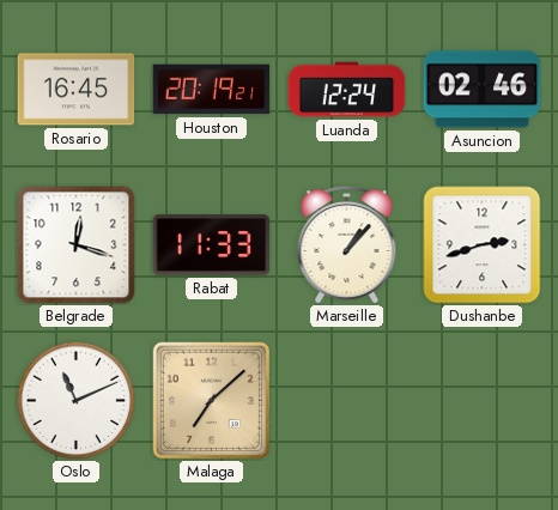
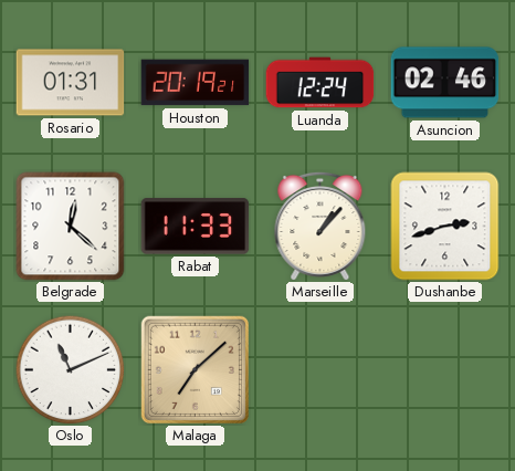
Rosario: 16:45 -> 01:31 (71, 83)
Belgrade: 12:18 -> 12:22 (71, 227)
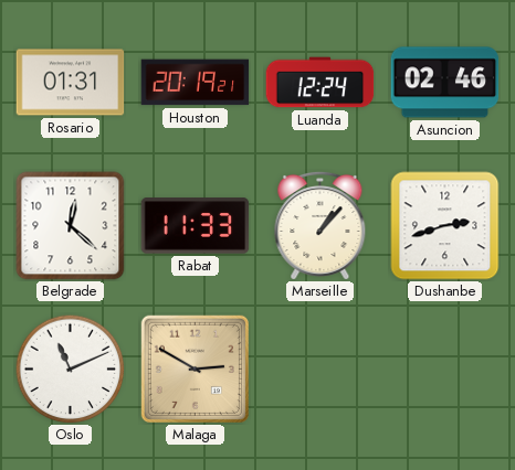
Malaga: 7:08 -> 2:50 (195, 368)
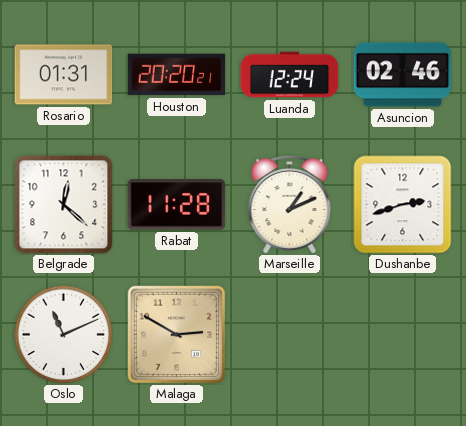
Houston: 20:19 -> 20:20 (177, 75)
Rabat: 11:33 -> 11:28 (177, 205)
Marseille: 1:07 -> 1:11 (290, 204)
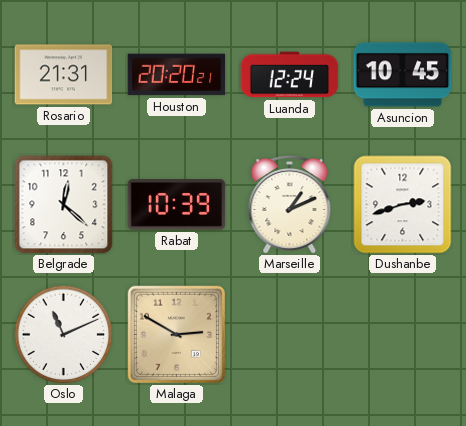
Rosario: 01:31 -> 21:31 (64, 75)
Asuncion: 02:46 -> 10:45 (403, 75)
Rabat: 11:28 -> 10:39 (177, 205)
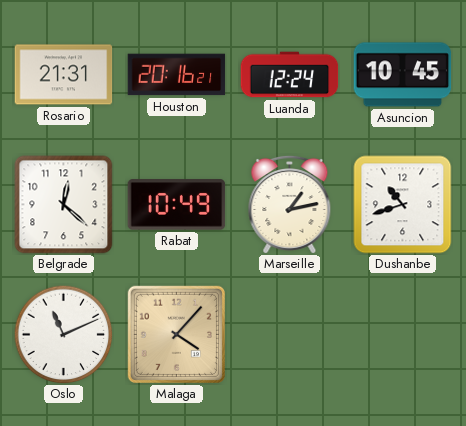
Houston: 20:20 -> 20:16 (177, 75)
Rabat: 10:39 -> 10:49 (177, 205)
Marseille: 1:11 -> 1:13 (290, 204)
Dushanbe: 2:42 -> 10:42 (403, 205)
Malaga: 2:50 -> 4:07 (176, 334)
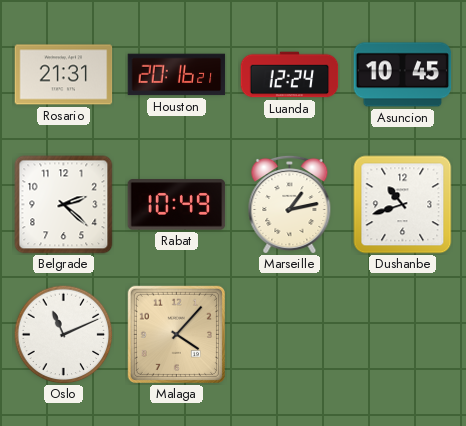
Belgrade: 12:22 -> 2:22 (64, 205)
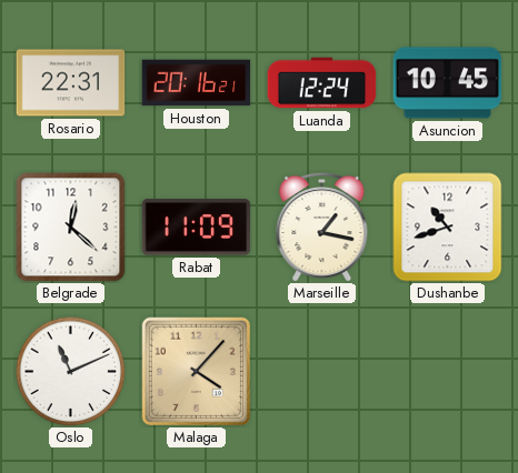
Rosario: 21:31 -> 22:31 (71, 83)
Belgrade: 2:22 -> 12:22 (71, 228)
Rabat: 10:49 -> 11:09 (197, 228)
Marseille: 1:13 -> 1:17 (322, 227)
